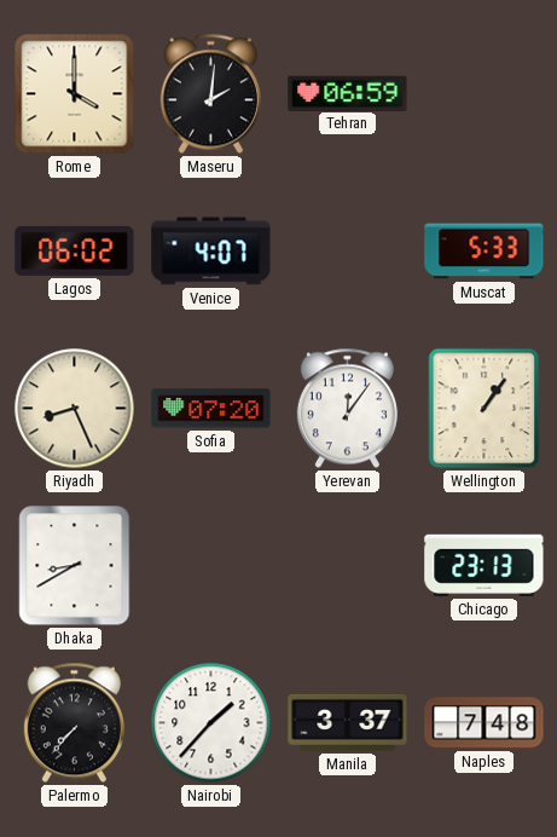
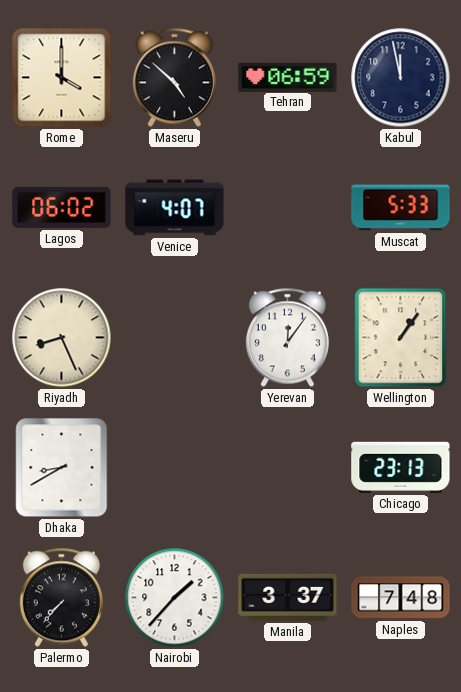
Maseru: 2:01 -> 4:52 (174, 78)
Kabul: none -> 11:58 (401, 78)
Sofia: 07:20 -> none (211, 409)
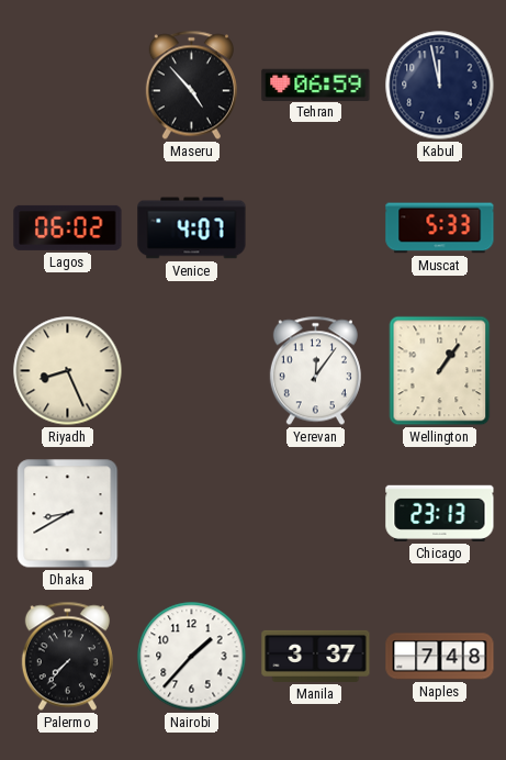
Rome: 4:00 -> none (62, 78)
Maseru: 4:52 -> 4:53 (191, 86)
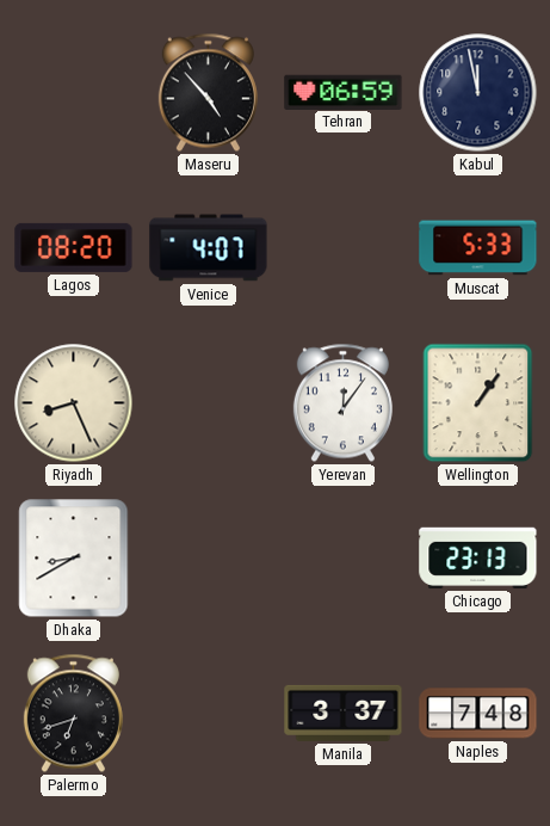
Lagos: 06:02 -> 08:20 (74, 247)
Palermo: 7:37 -> 6:42 (73, 714)
Nairobi: 1:37 -> none (192, 657)
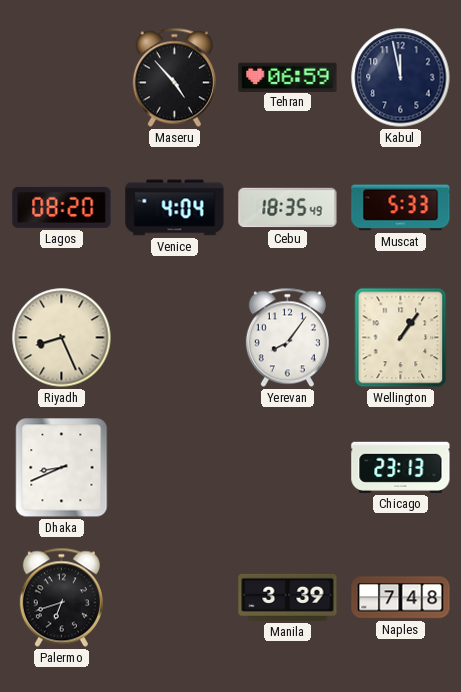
Venice: 4:07 -> 4:04 (175, 208)
Cebu: none -> 18:35 (288, 208)
Yerevan: 12:06 -> 8:06 (287, 338)
Dhaka: 8:40 -> 8:41 (62, 468)
Manila: 3:37 -> 3:39 (288, 597)
